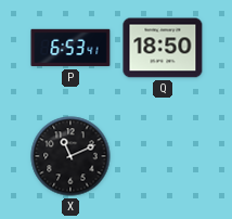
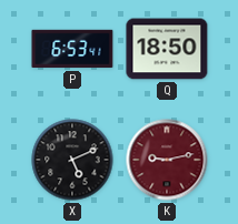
X: 11:11 -> 5:11 (72, 160)
K: none -> 9:13 (167, 160)
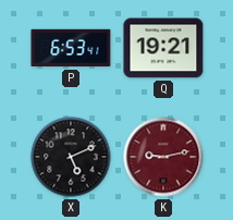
Q: 18:50 -> 19:21 (163, 48)
